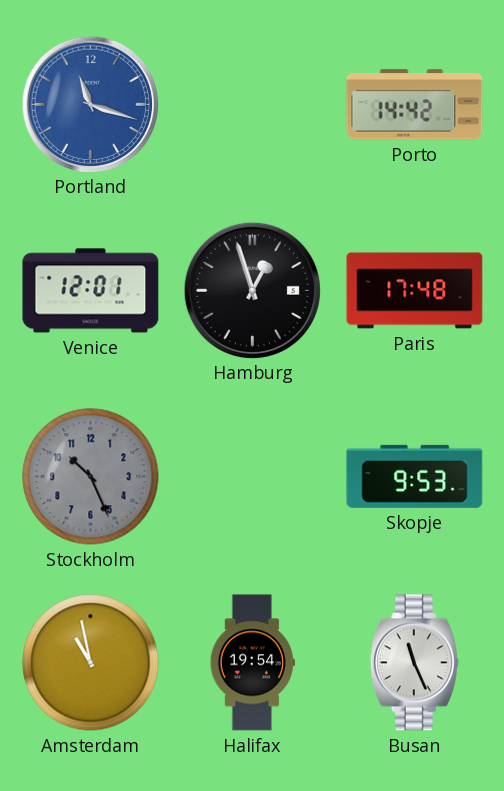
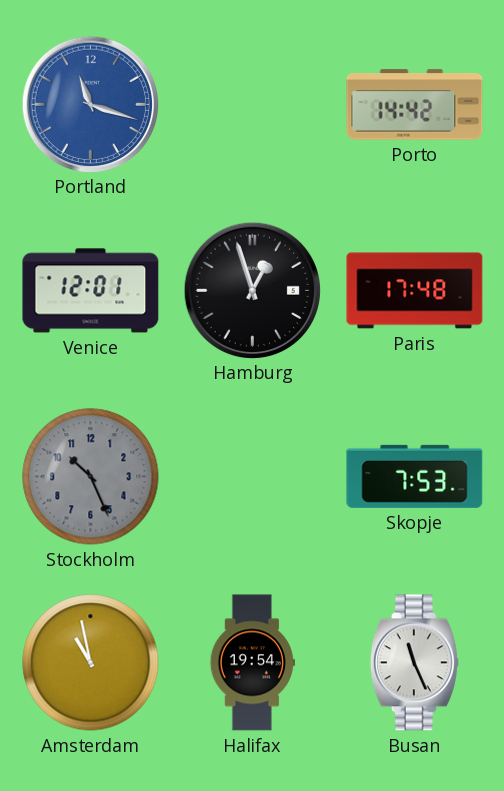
Skopje: 9:53 -> 7:53 (415, 476)
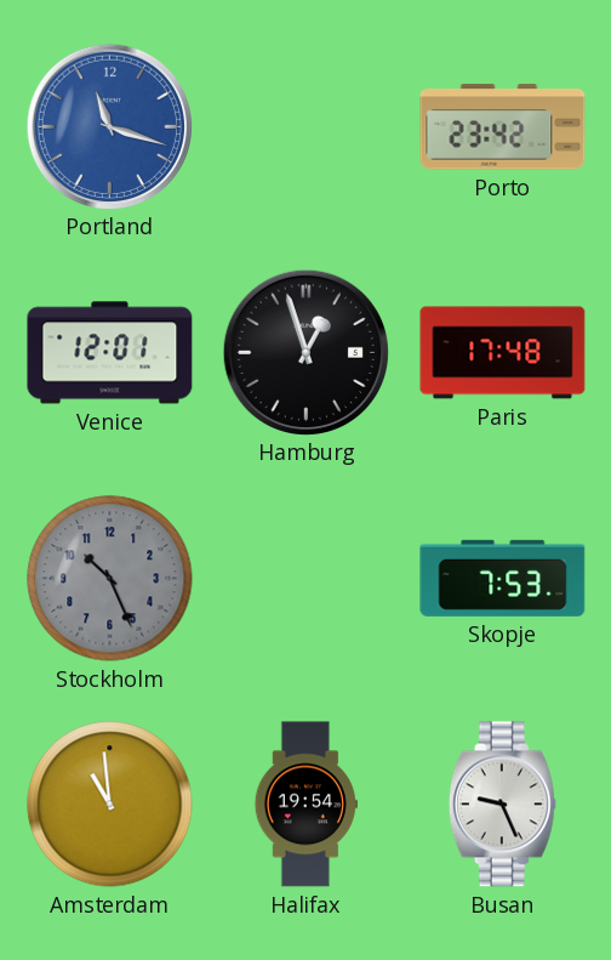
Porto: 14:42 -> 23:42 (503, 127)
Amsterdam: 10:58 -> 10:59 (110, 805)
Busan: 11:26 -> 9:26 (502, 805)
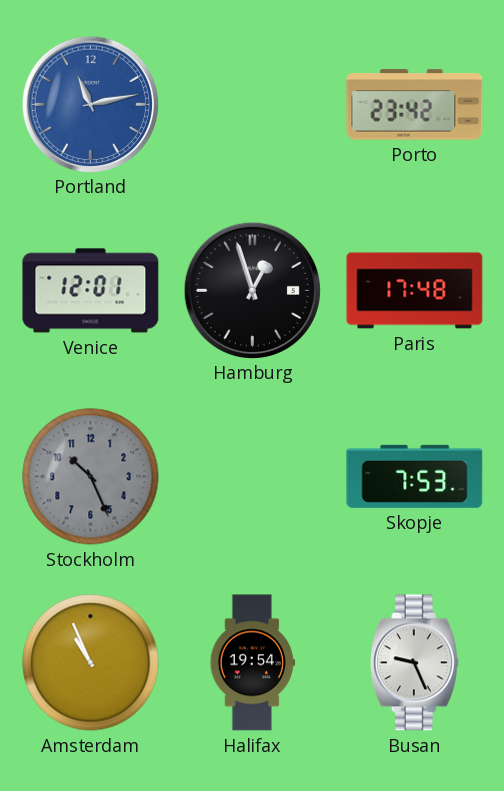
Portland: 11:18 -> 11:13 (90, 104)
Amsterdam: 10:59 -> 10:56 (91, 663)
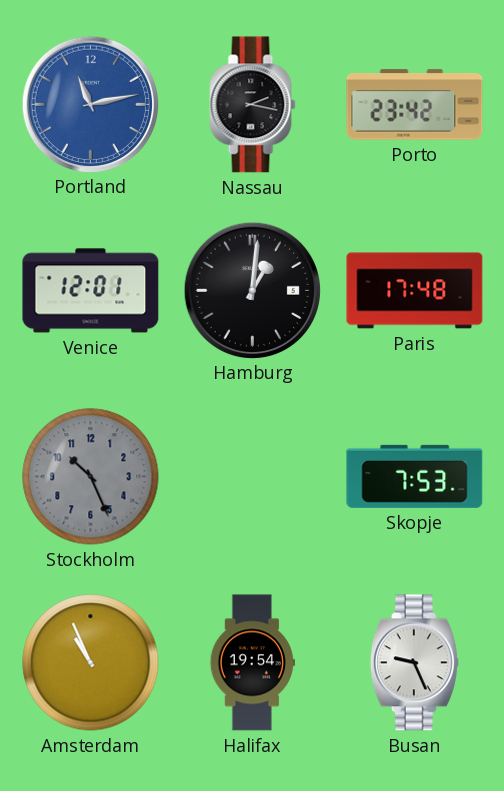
Nassau: none -> 2:17 (253, 105)
Hamburg: 12:57 -> 1:01 (252, 290)
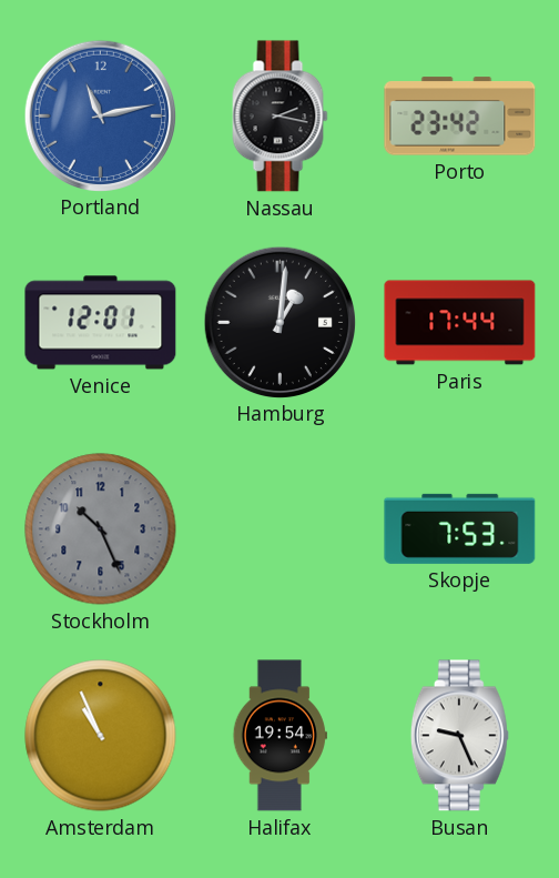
Paris: 17:48 -> 17:44 (460, 323)
